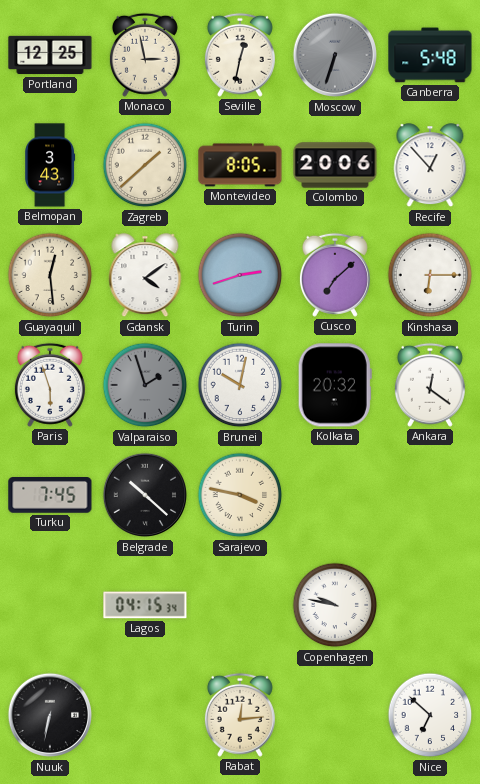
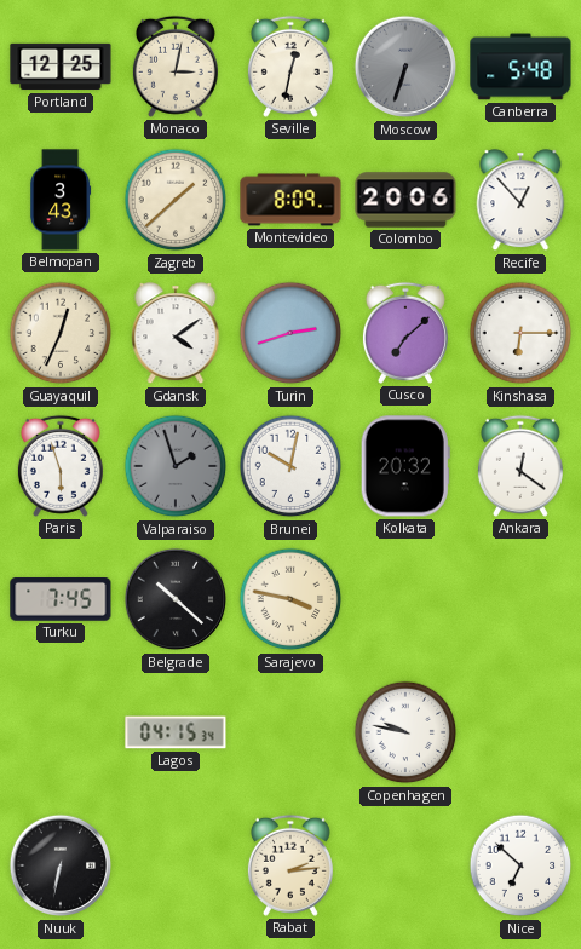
Monaco: 2:58 -> 3:02 (176, 67)
Montevideo: 8:05 -> 8:09 (290, 200)
Guayaquil: 12:29 -> 12:34 (61, 333)
Rabat: 12:14 -> 2:14 (290, 865)
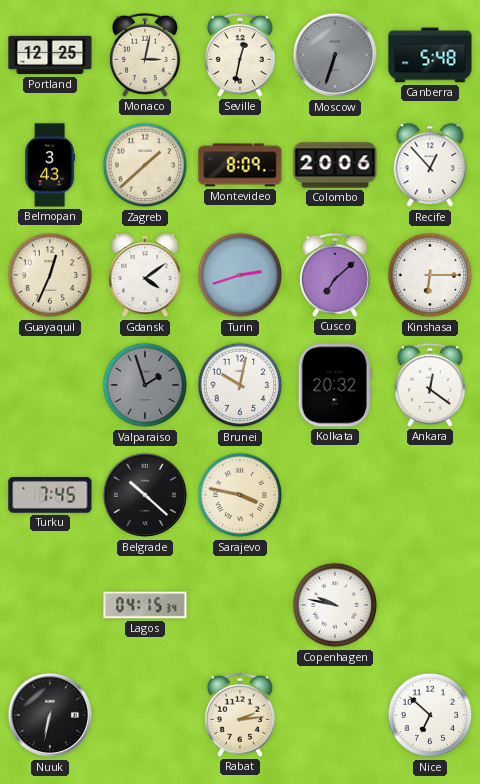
Paris: 5:57 -> none (61, 466)
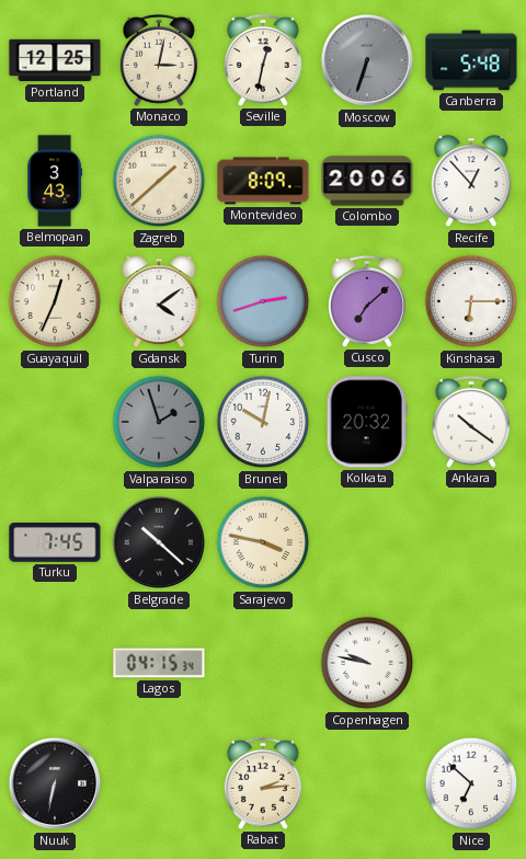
Ankara: 12:21 -> 10:21 (471, 422)
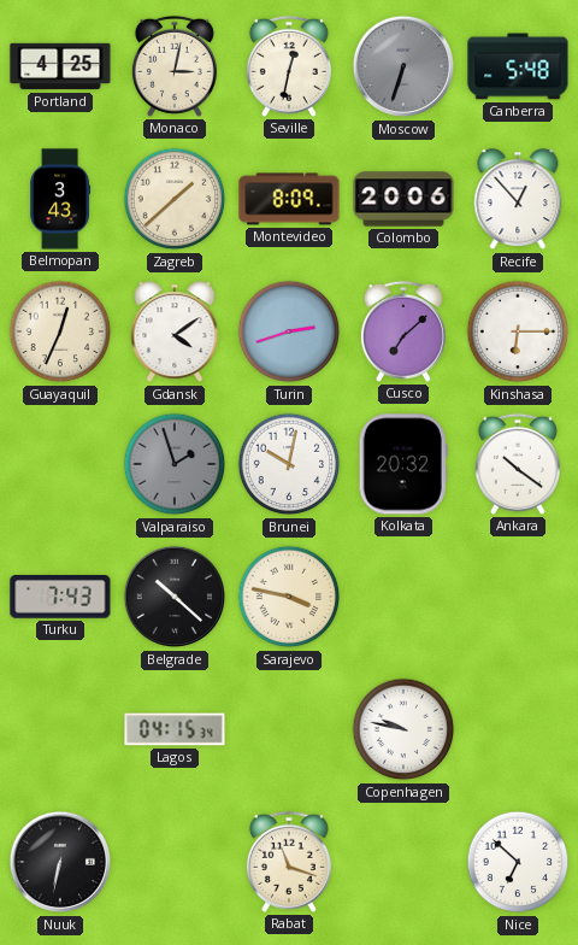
Portland: 12:25 -> 4:25 (60, 66)
Turku: 7:45 -> 7:43 (60, 598)
Rabat: 2:14 -> 11:18 (289, 862)
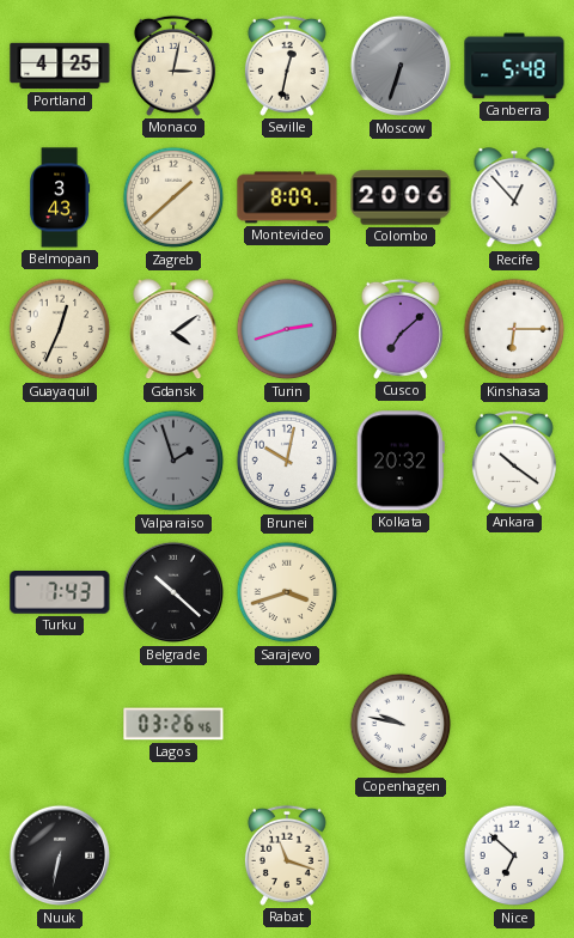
Sarajevo: 3:47 -> 3:42 (287, 592)
Lagos: 04:15 -> 03:26 (173, 724)
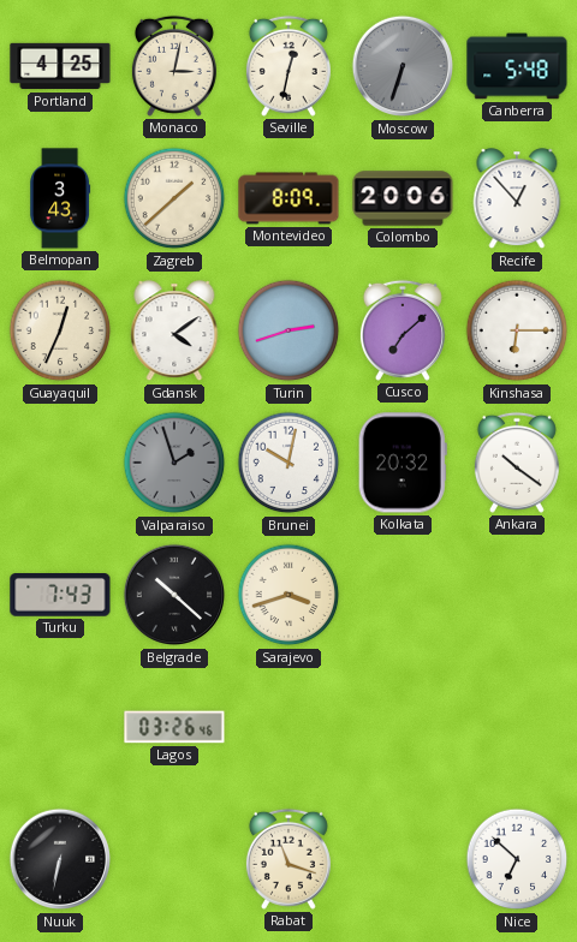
Copenhagen: 9:47 -> none (401, 724)
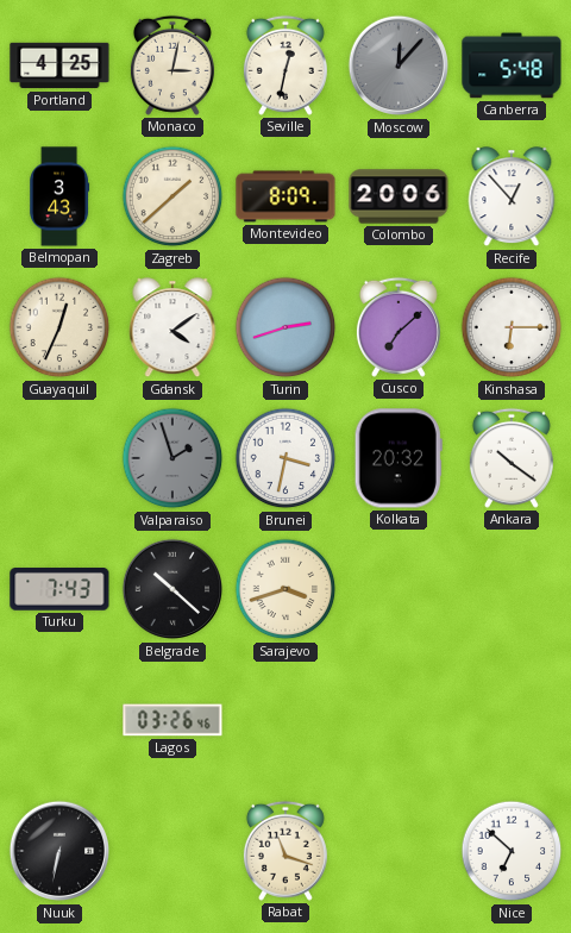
Moscow: 6:33 -> 12:07 (399, 65)
Brunei: 10:02 -> 3:32 (285, 458)
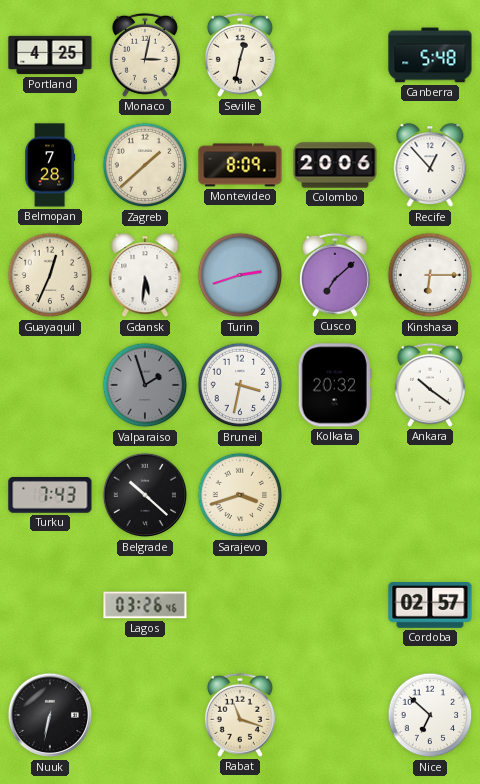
Moscow: 12:07 -> none (399, 65)
Belmopan: 3:43 -> 7:28 (50, 165)
Gdansk: 4:09 -> 5:31 (145, 276)
Cordoba: none -> 02:57 (430, 606)
